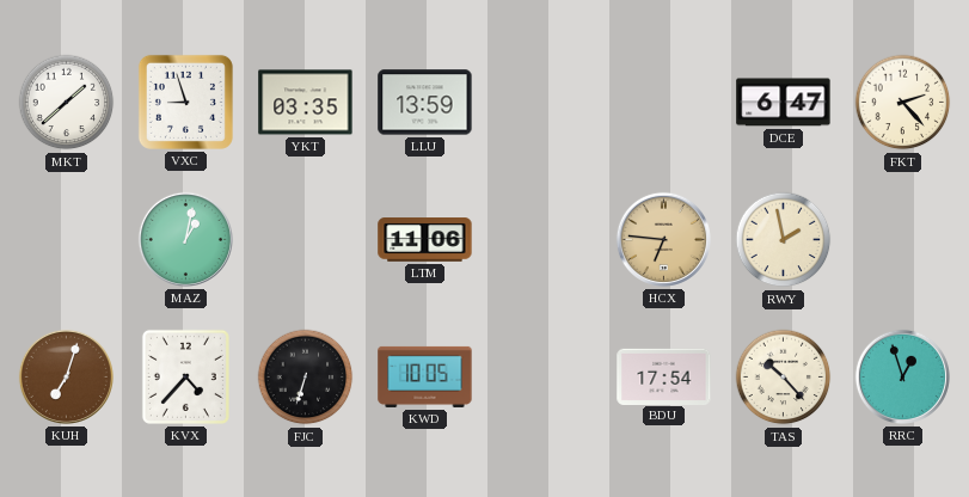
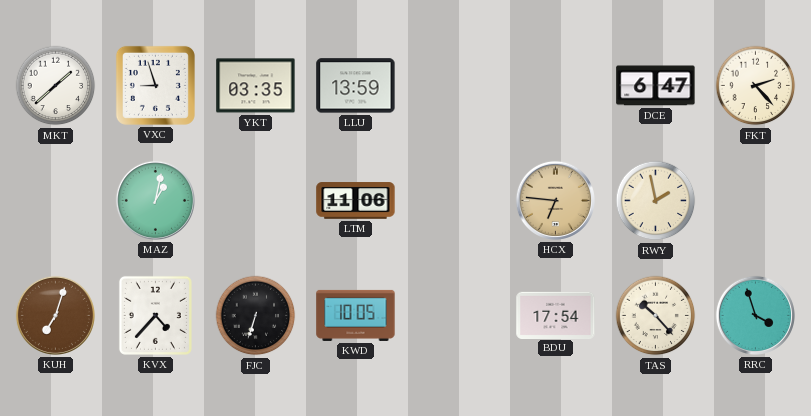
RRC: 12:57 -> 3:57 (755, 315)
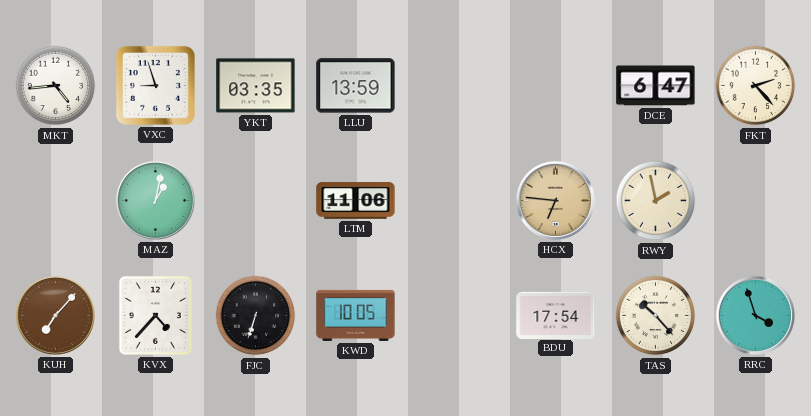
MKT: 1:38 -> 4:44 (56, 86)
KUH: 7:03 -> 7:07 (55, 315)
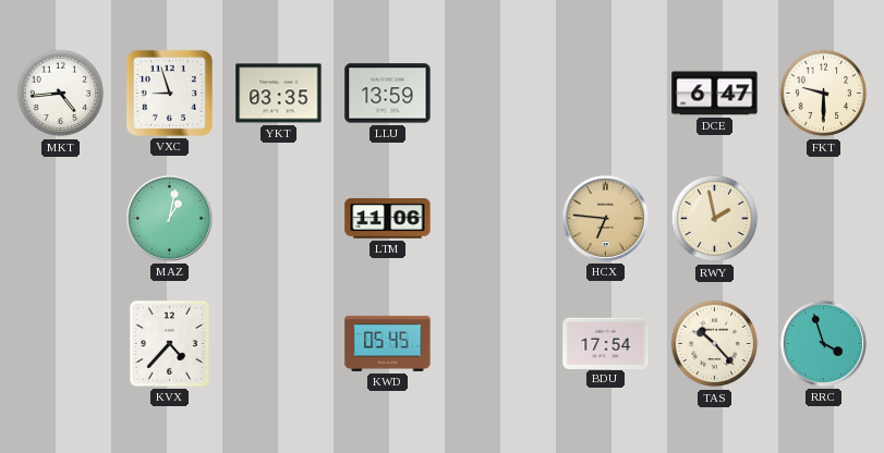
FKT: 2:23 -> 9:30 (824, 94)
KUH: 7:07 -> none (55, 315)
FJC: 6:33 -> none (256, 316)
KWD: 10:05 -> 05:45 (388, 343)
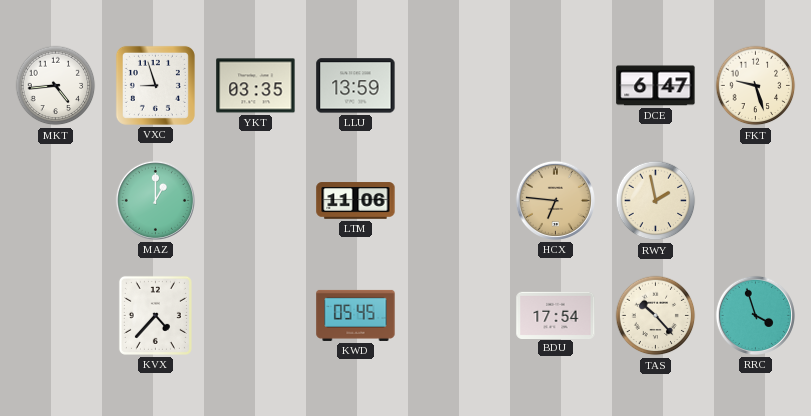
FKT: 9:30 -> 9:27 (756, 86)
MAZ: 1:02 -> 1:00 (155, 200)
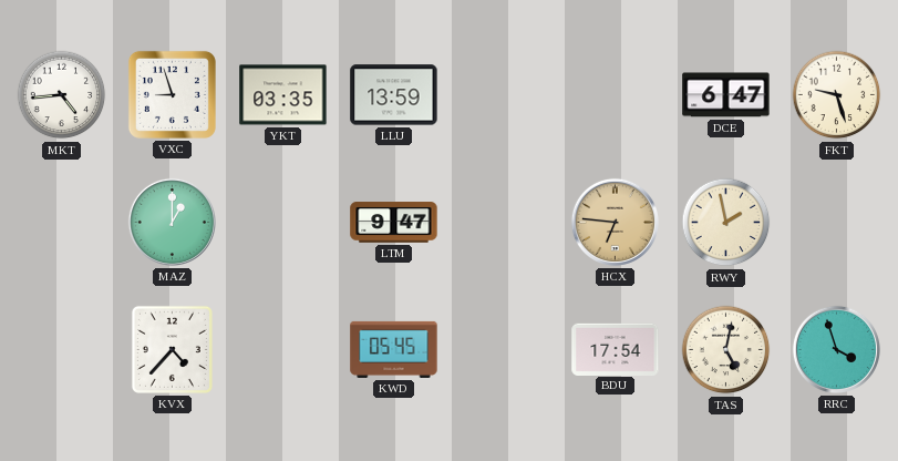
LTM: 11:06 -> 9:47 (394, 223)
TAS: 10:23 -> 5:02 (726, 350)
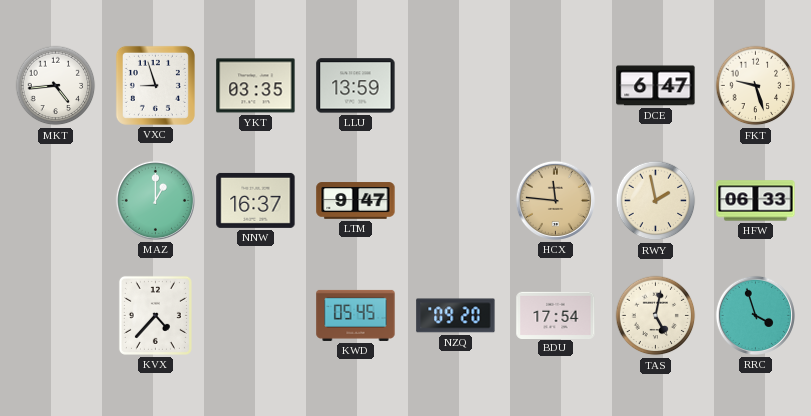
NNW: none -> 16:37 (256, 200)
HCX: 6:46 -> 11:46 (555, 200)
HFW: none -> 06:33 (756, 201)
NZQ: none -> 09:20 (456, 316)
